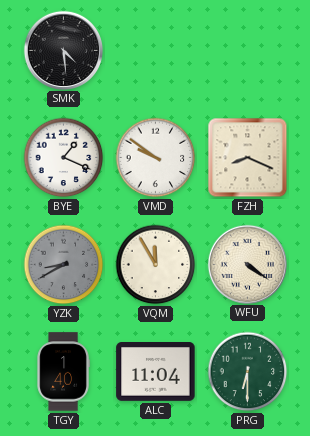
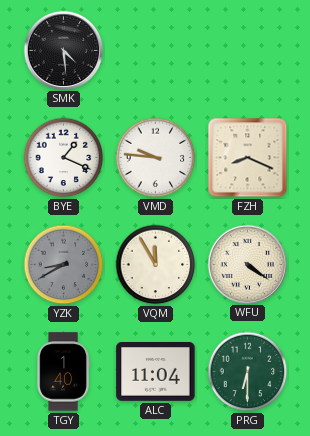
VMD: 9:51 -> 9:46 (156, 158)
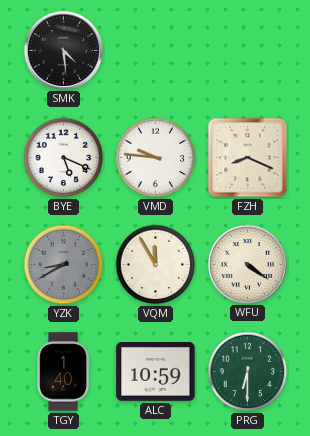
BYE: 1:19 -> 5:19 (64, 158)
ALC: 11:04 -> 10:59 (156, 372)
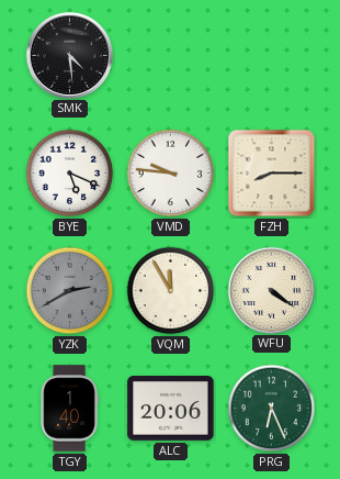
FZH: 8:19 -> 8:15 (272, 174)
YZK: 8:40 -> 2:40 (70, 291)
ALC: 10:59 -> 20:06 (171, 409)
PRG: 6:30 -> 6:26 (272, 409)
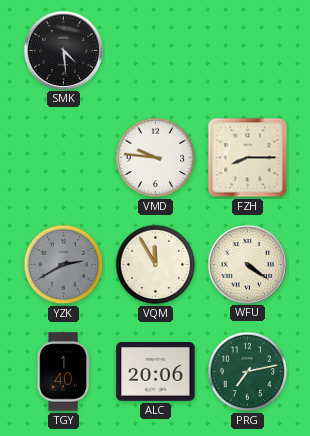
BYE: 5:19 -> none (70, 174)
PRG: 6:26 -> 7:13 (248, 372)
